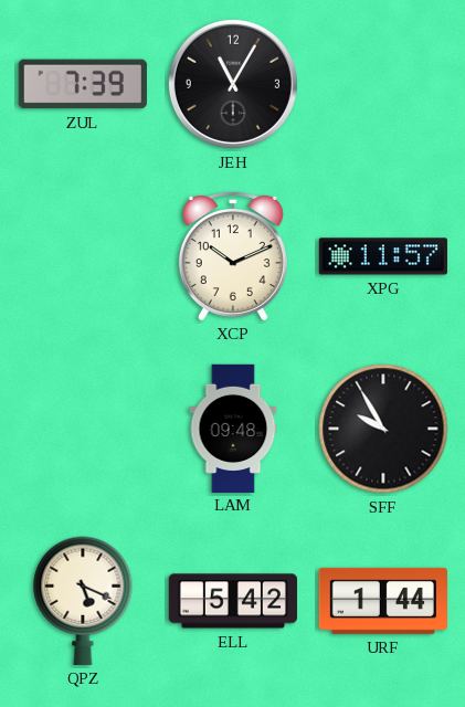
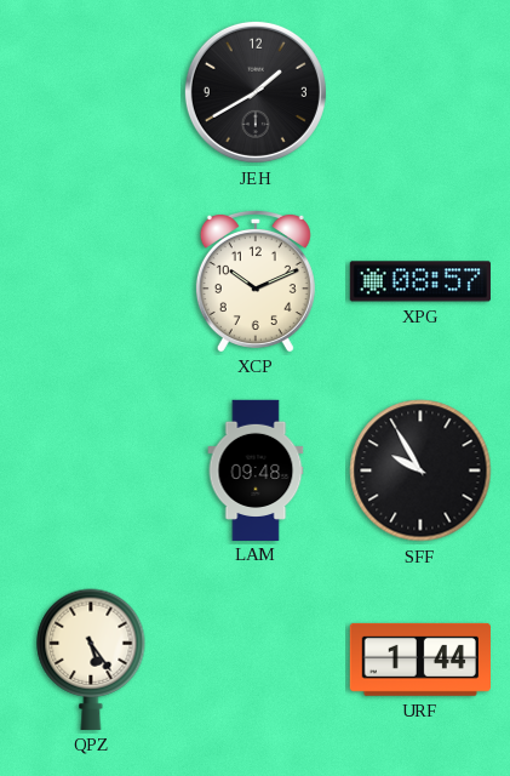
ZUL: 7:39 -> none (83, 84)
JEH: 11:05 -> 1:40 (256, 92)
XPG: 11:57 -> 08:57 (420, 281)
QPZ: 5:19 -> 5:24 (91, 660)
ELL: 5:42 -> none (233, 601)
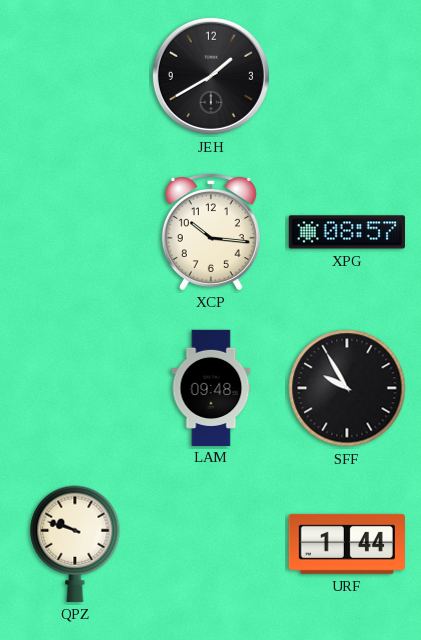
XCP: 10:11 -> 10:16 (211, 231)
QPZ: 5:24 -> 9:48 (75, 544)
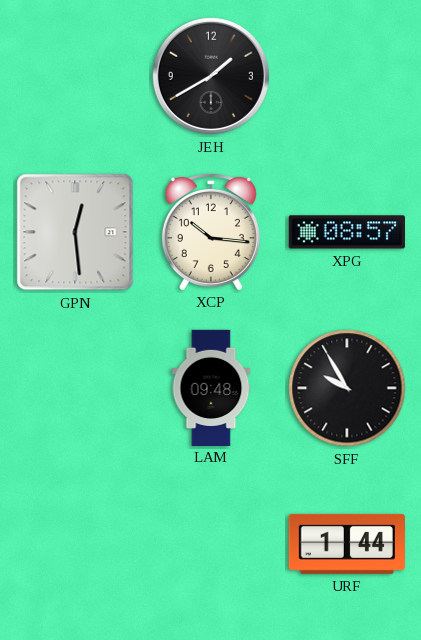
GPN: none -> 12:29 (75, 232)
QPZ: 9:48 -> none (75, 544)
